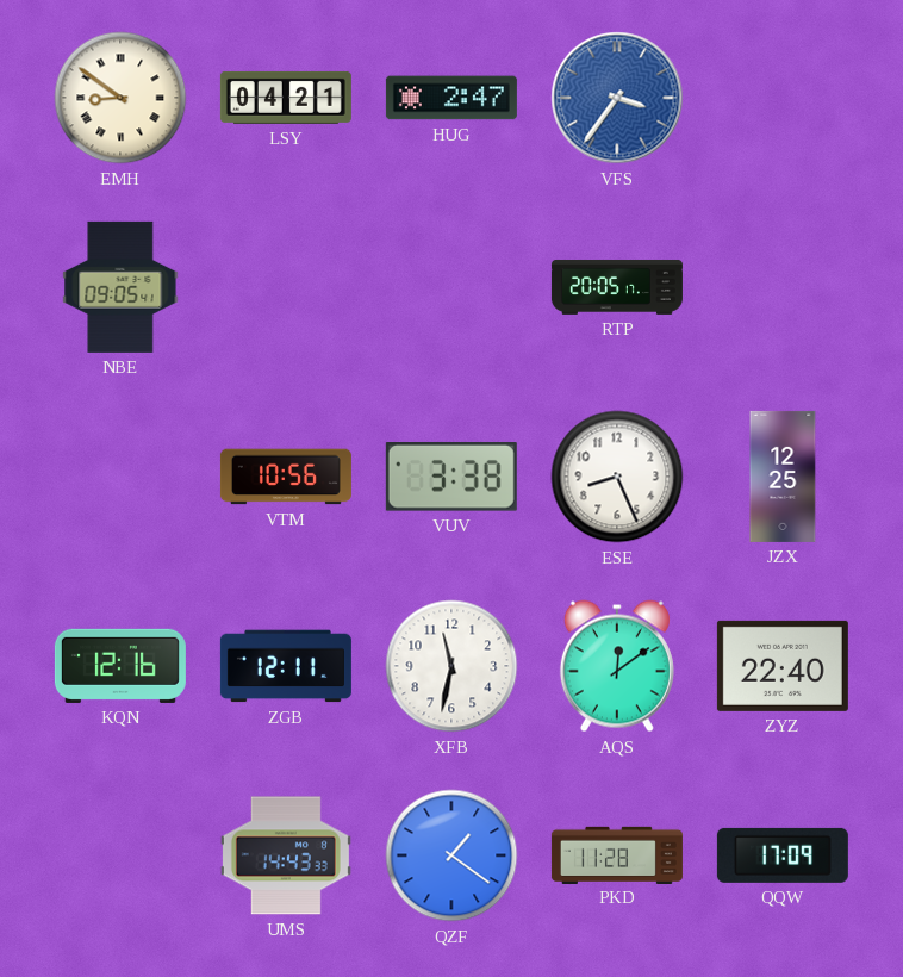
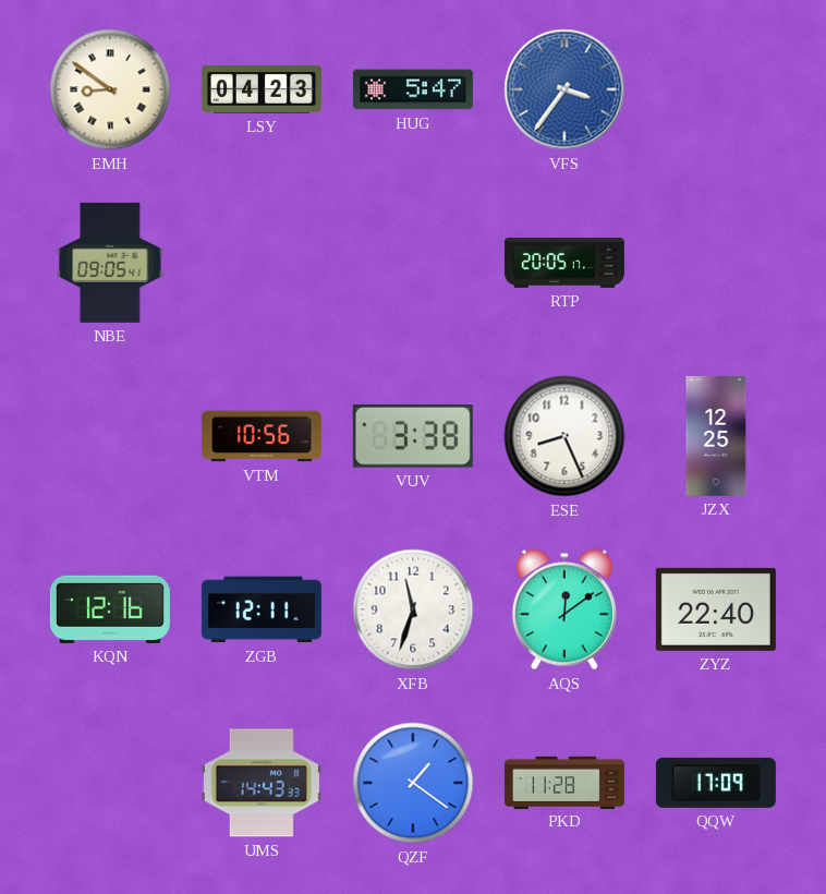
LSY: 04:21 -> 04:23 (262, 89)
HUG: 2:47 -> 5:47 (413, 89)
XFB: 11:32 -> 11:33 (413, 609)
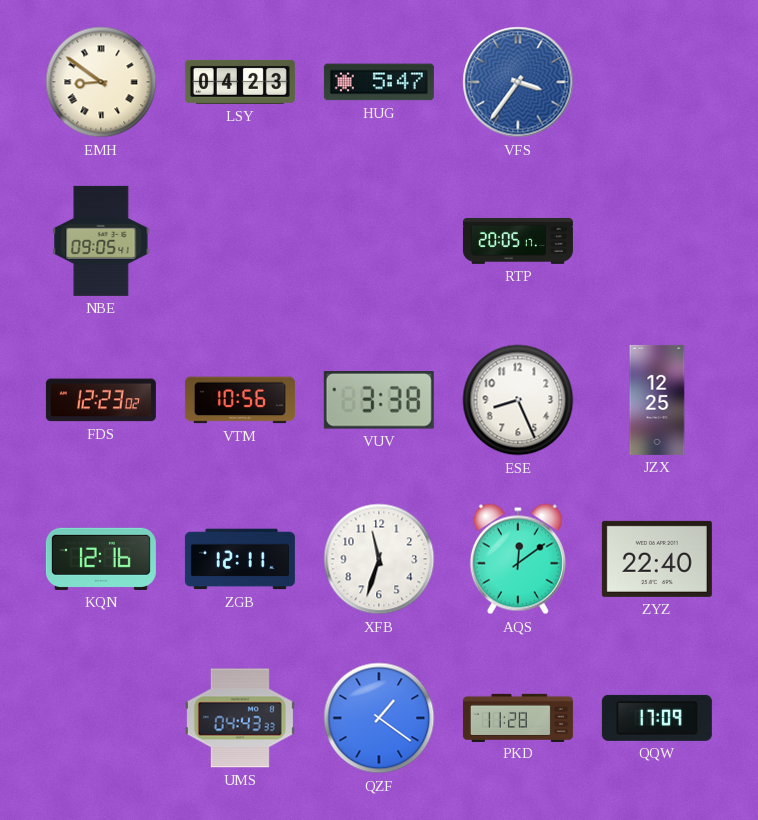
FDS: none -> 12:23 (101, 400)
UMS: 14:43 -> 04:43 (240, 718)
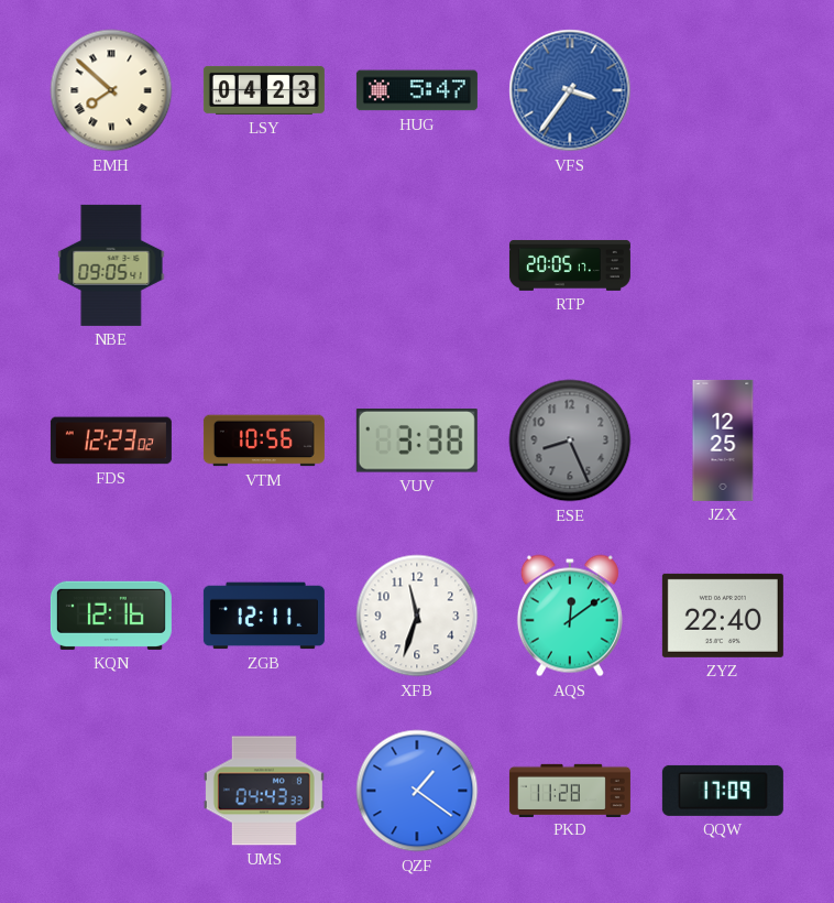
EMH: 8:51 -> 7:52 (111, 90)
ESE dial: white -> grey (570, 440)
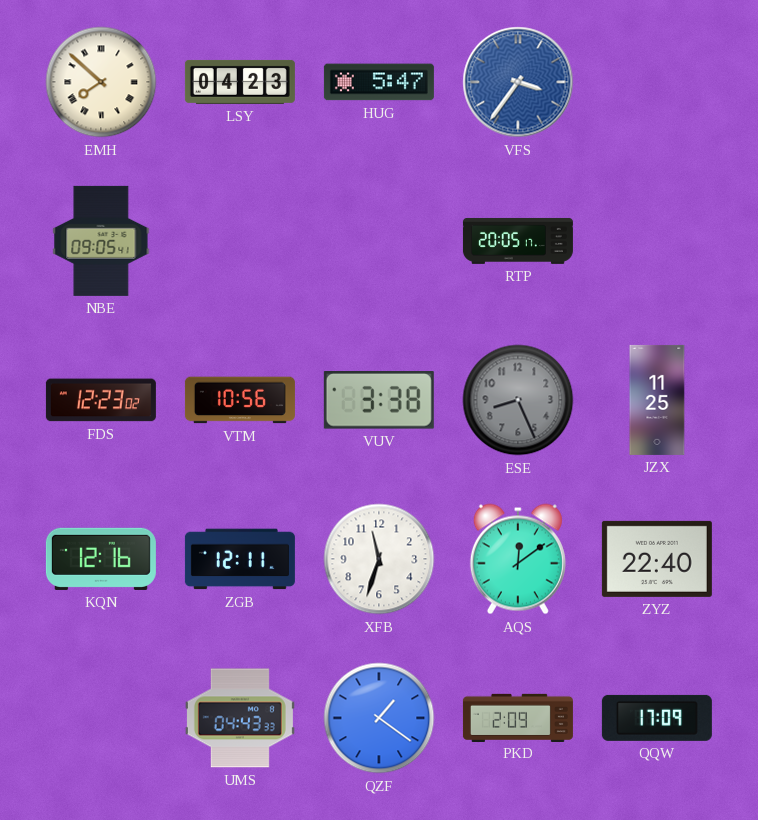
JZX: 12:25 -> 11:25 (657, 400)
PKD: 11:28 -> 2:09 (518, 717)
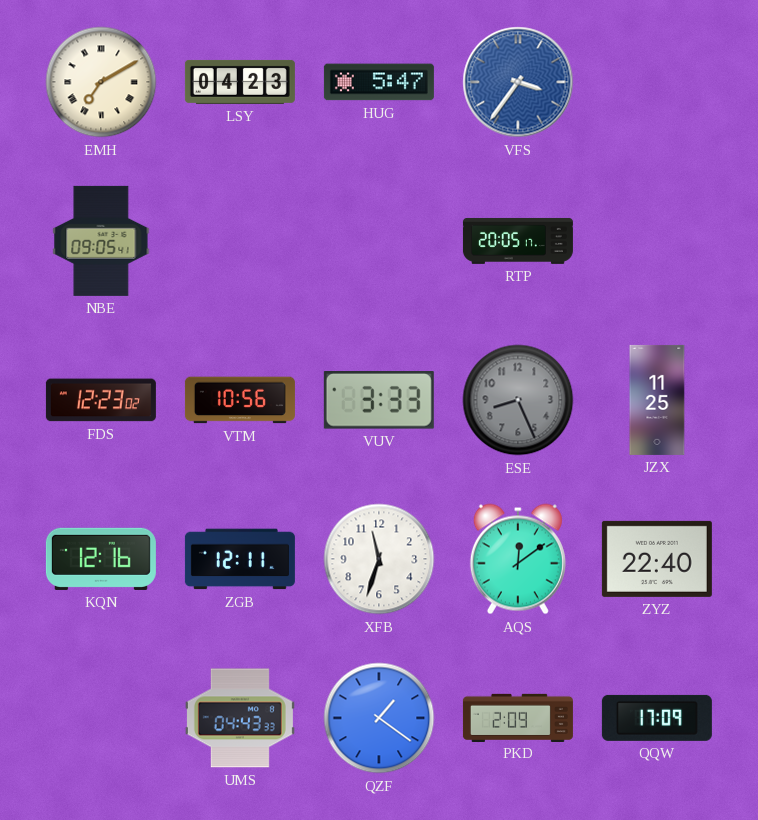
EMH: 7:52 -> 7:10 (101, 82)
VUV: 3:38 -> 3:33 (379, 401)
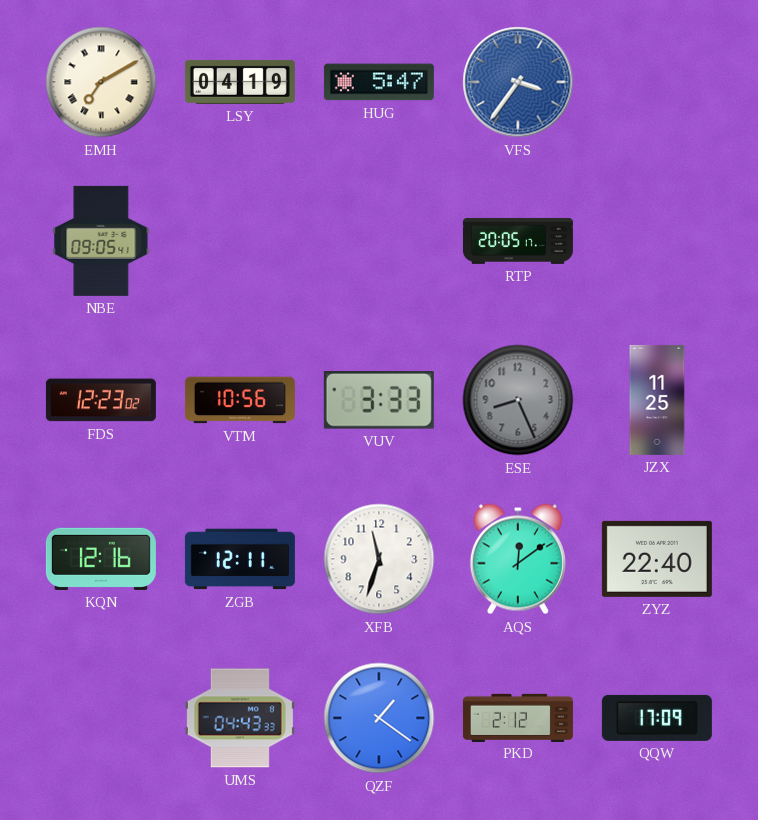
LSY: 04:23 -> 04:19 (240, 82)
PKD: 2:09 -> 2:12 (518, 717)
